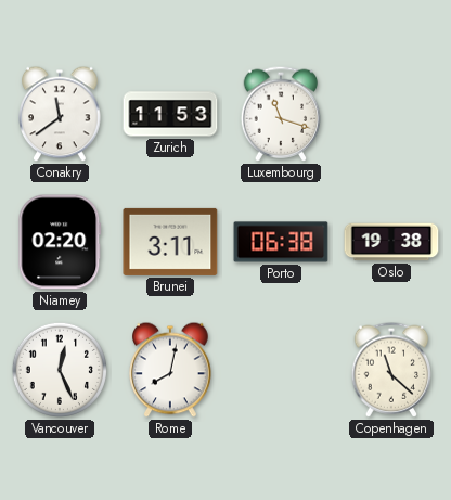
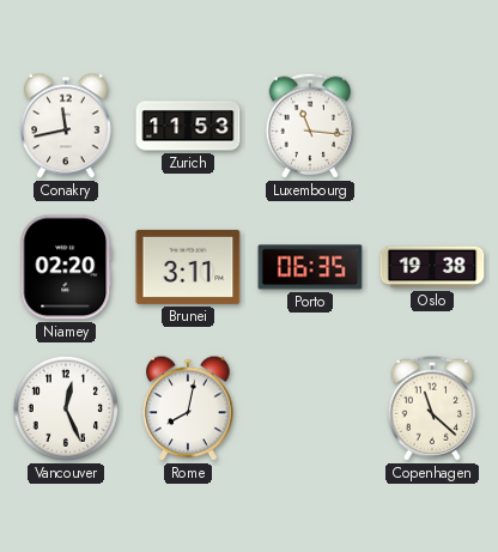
Conakry: 11:39 -> 11:43 (66, 126)
Luxembourg: 11:18 -> 11:16 (310, 126)
Porto: 06:38 -> 06:35 (310, 267)
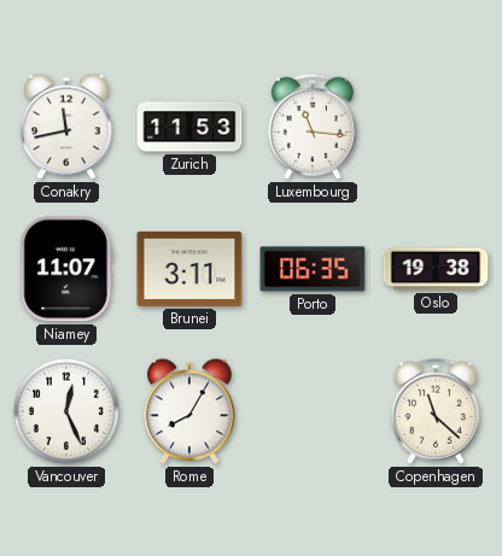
Niamey: 02:20 -> 11:07 (66, 269)
Rome: 8:02 -> 8:05 (189, 411)
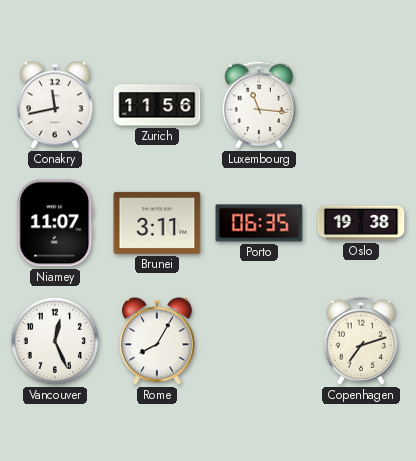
Zurich: 11:53 -> 11:56 (157, 105)
Copenhagen: 11:22 -> 7:12 (361, 341)
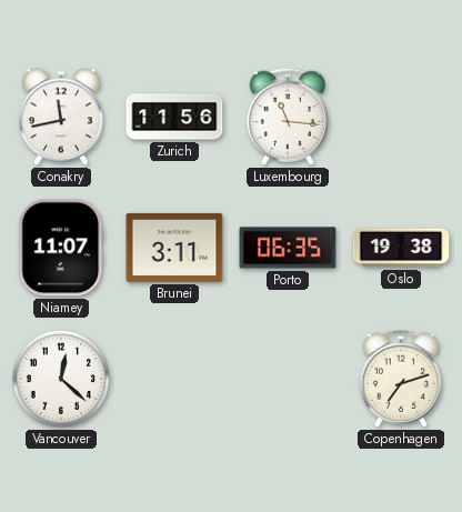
Vancouver: 12:26 -> 12:22 (61, 379)
Rome: 8:05 -> none (157, 341)
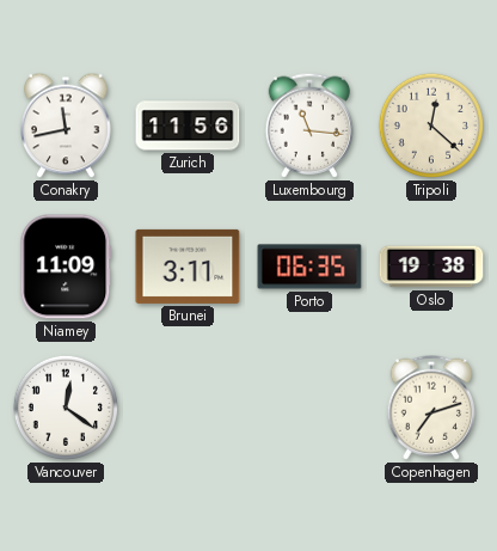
Tripoli: none -> 12:22 (431, 125)
Niamey: 11:07 -> 11:09 (66, 267)
Vancouver: 12:22 -> 12:21 (66, 408)
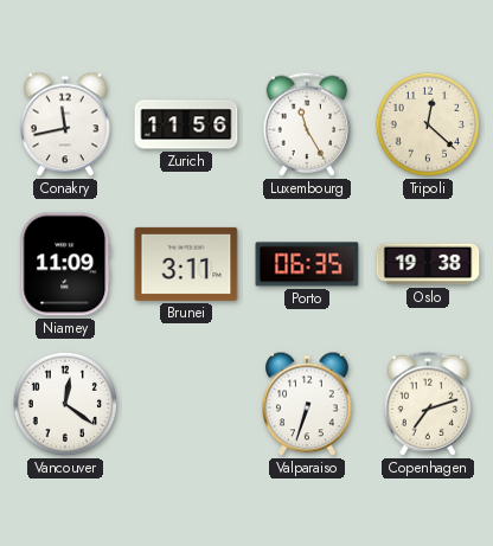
Luxembourg: 11:16 -> 11:25 (307, 124)
Valparaiso: none -> 6:33 (307, 404)
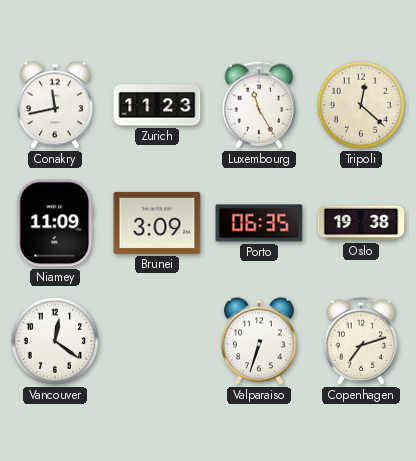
Zurich: 11:56 -> 11:23 (157, 105)
Brunei: 3:11 -> 3:09 (157, 223)
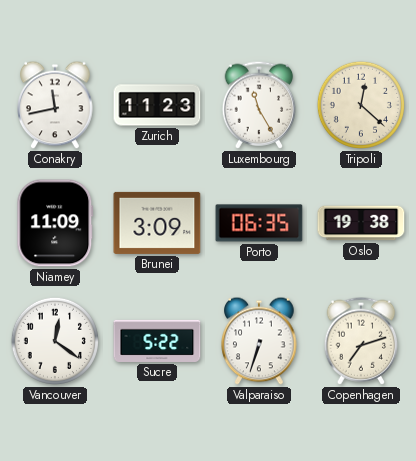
Sucre: none -> 5:22 (157, 341)
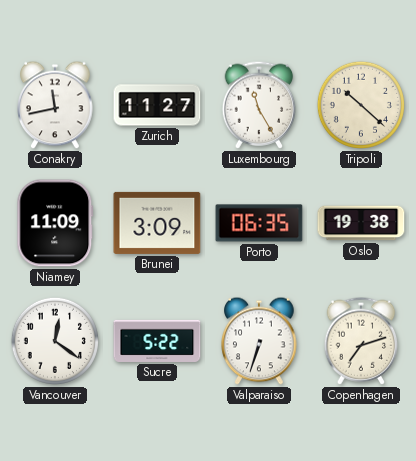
Zurich: 11:23 -> 11:27 (157, 105)
Tripoli: 12:22 -> 10:22 (361, 105)
